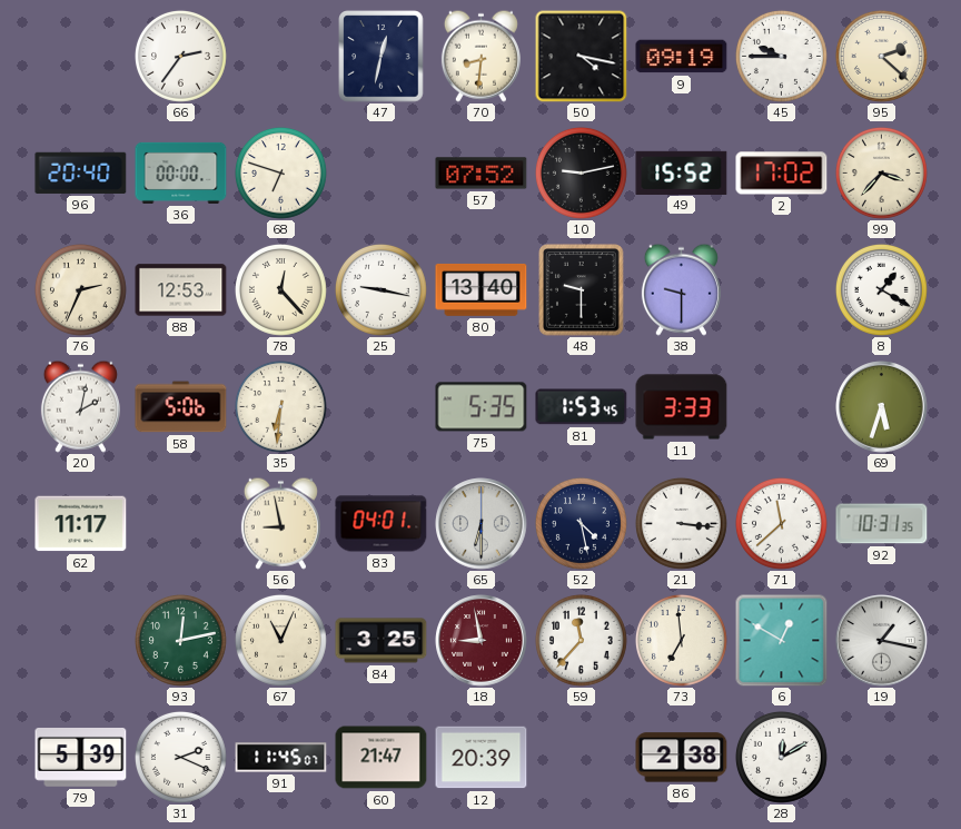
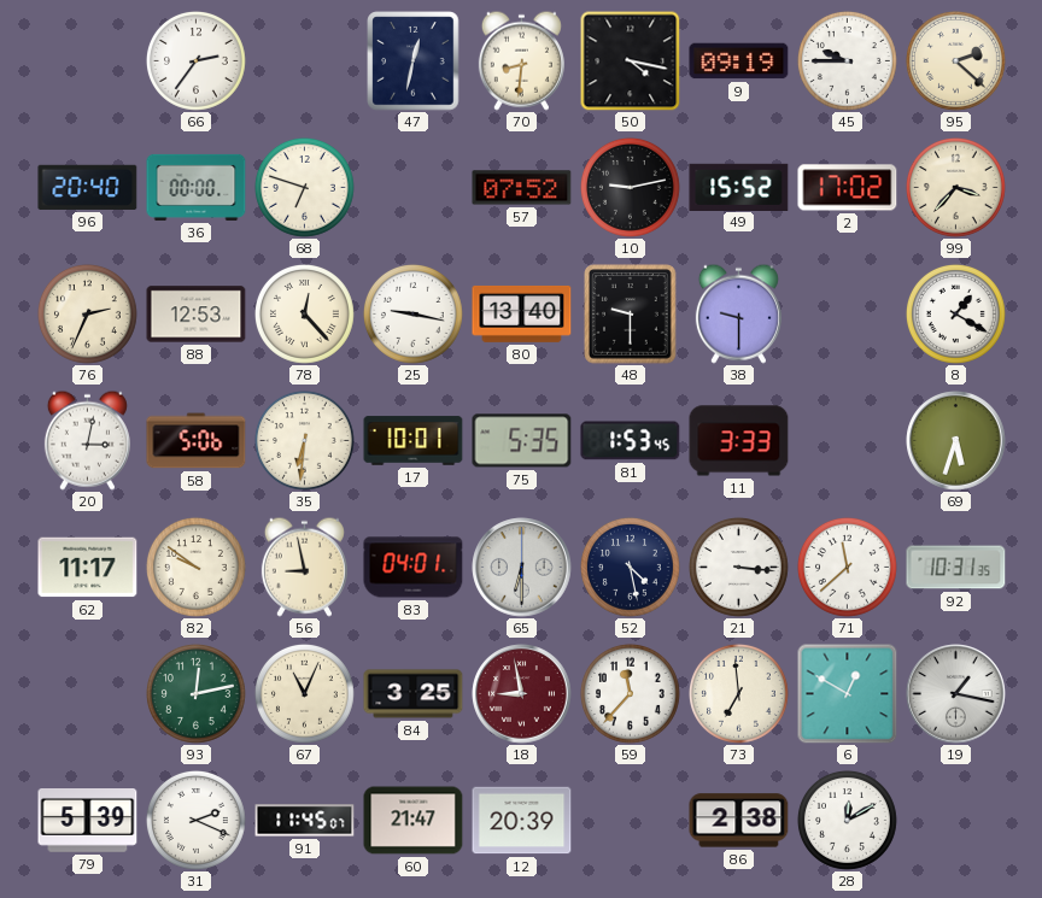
20: 2:02 -> 3:02 (87, 440)
17: none -> 10:01 (414, 441)
82: none -> 9:51 (195, 567)
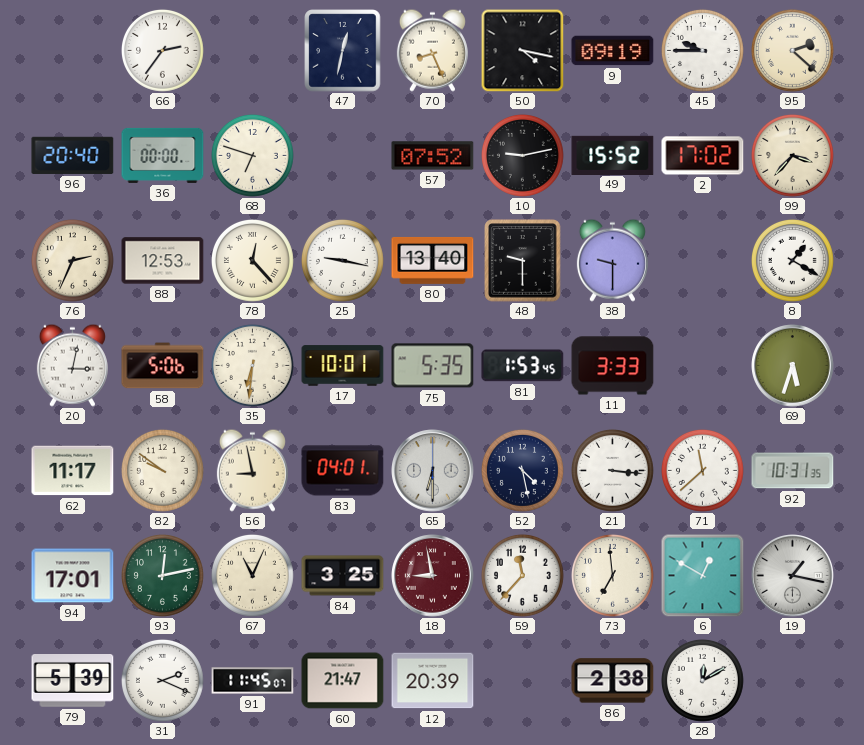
70: 8:31 -> 8:26 (432, 50)
94: none -> 17:01 (73, 576)
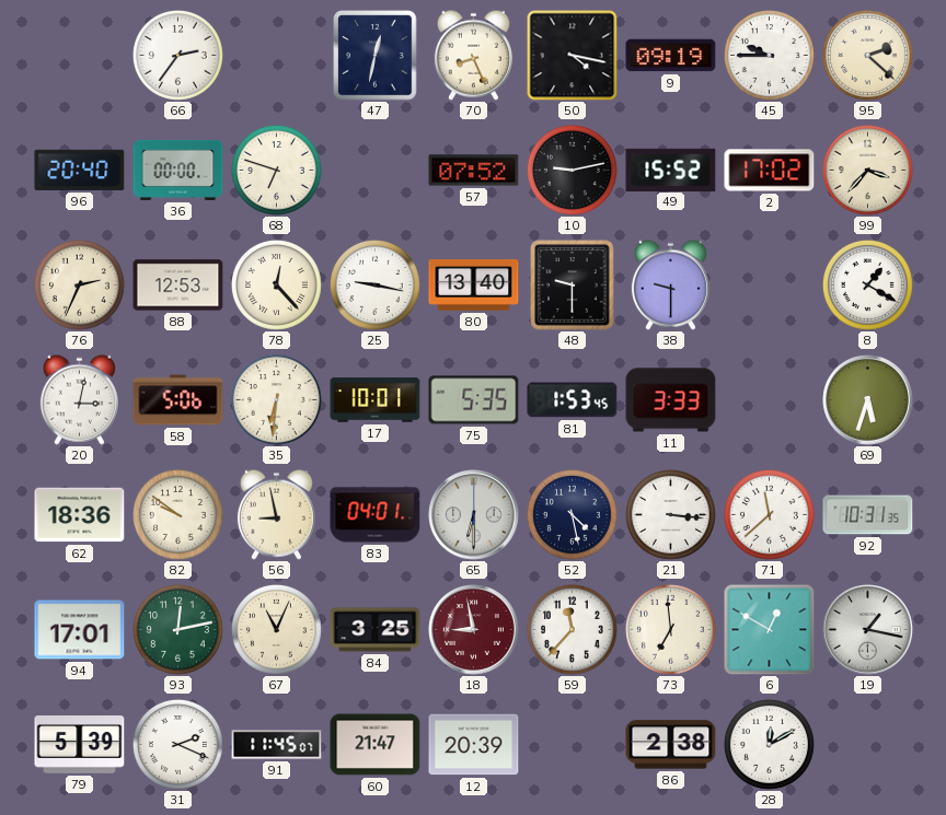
62: 11:17 -> 18:36 (80, 515)
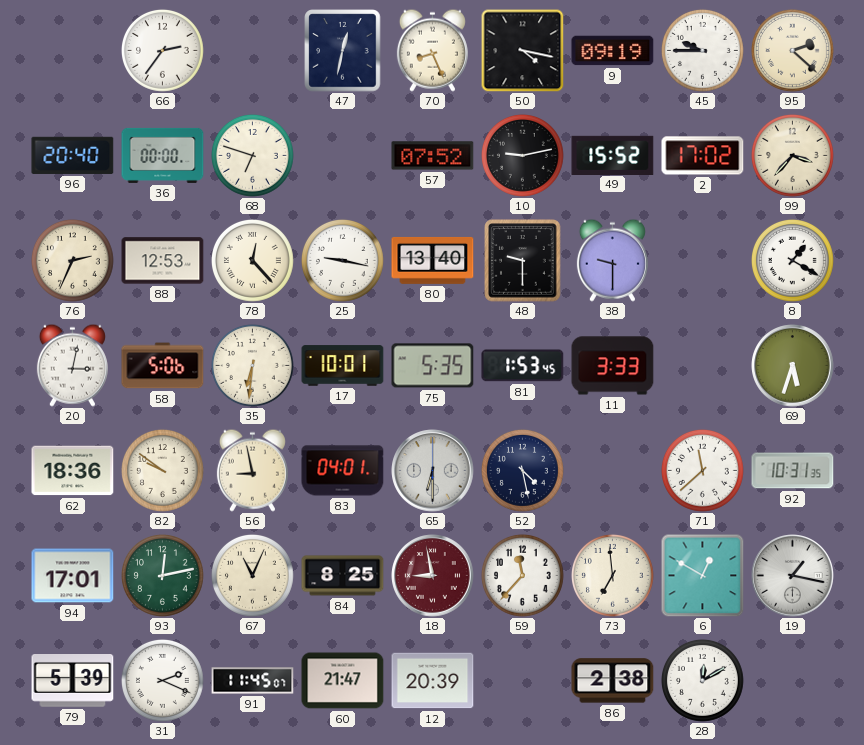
21: 3:16 -> none (670, 514)
84: 3:25 -> 8:25 (343, 576)
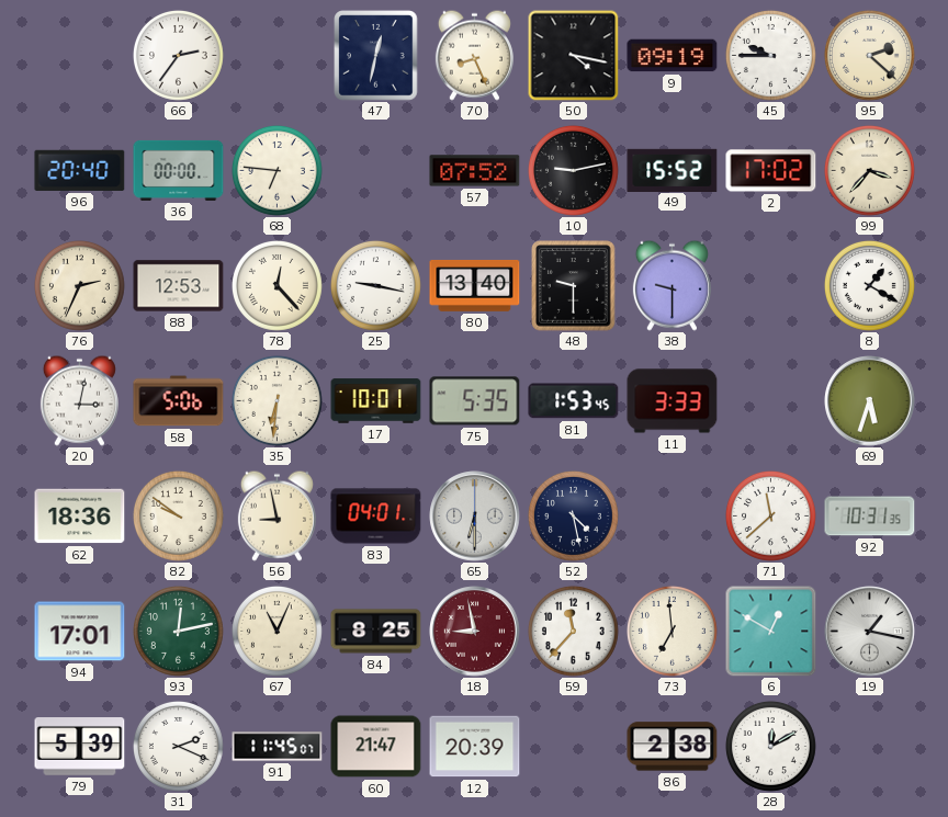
68: 6:48 -> 6:46 (276, 170)
